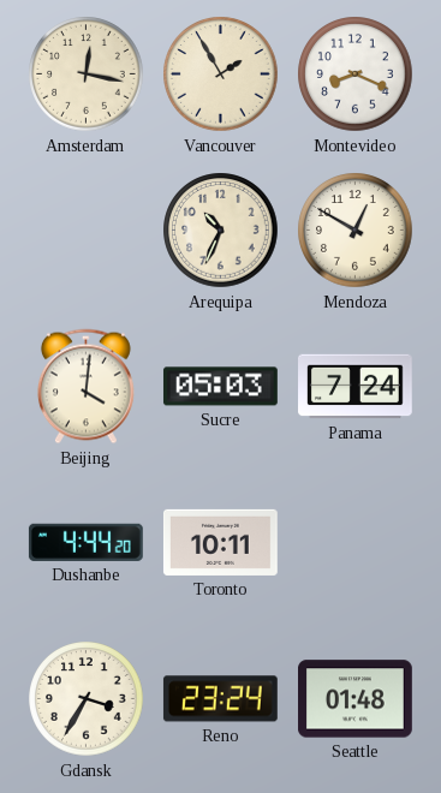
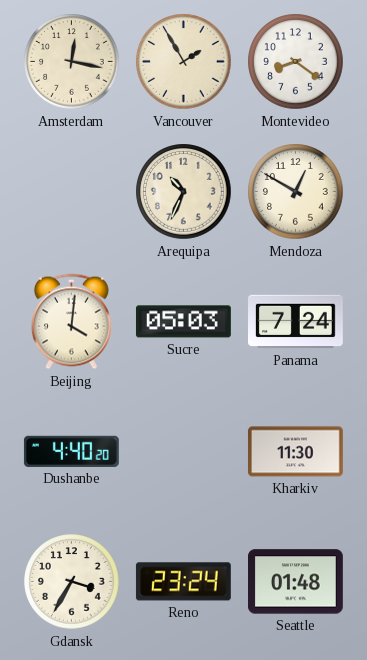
Montevideo: 8:19 -> 8:21 (296, 62)
Dushanbe: 4:44 -> 4:40 (71, 451)
Toronto: 10:11 -> none (220, 542)
Kharkiv: none -> 11:30 (295, 452)
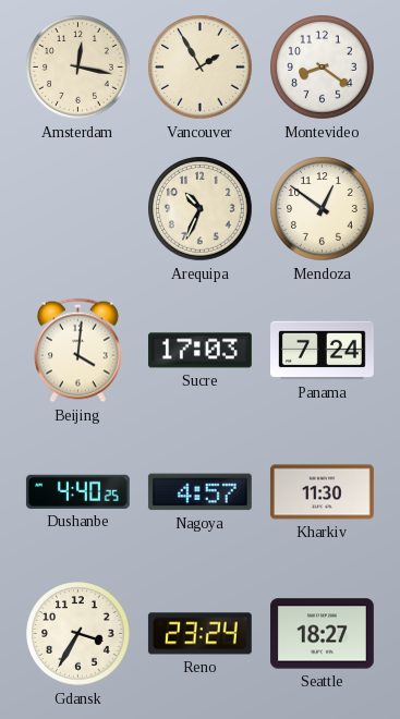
Mendoza: 12:50 -> 12:51 (323, 209)
Sucre: 05:03 -> 17:03 (199, 351)
Dushanbe: 4:40:20 -> 4:40:25 (77, 491)
Nagoya: none -> 4:57 (199, 492)
Seattle: 01:48 -> 18:27 (323, 634)
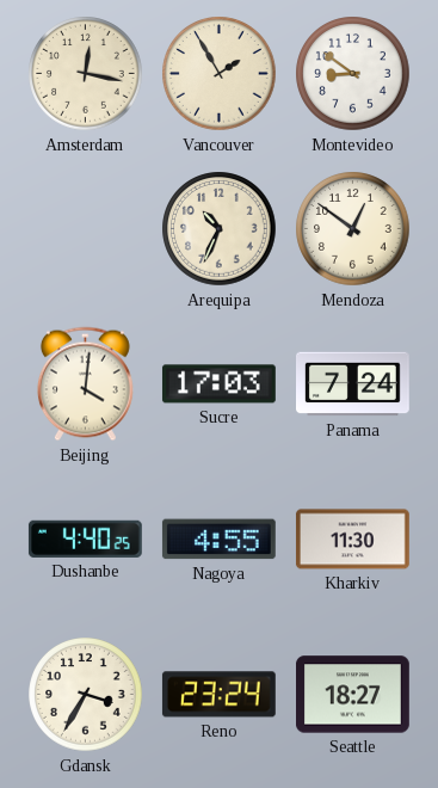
Montevideo: 8:21 -> 8:51 (353, 74)
Nagoya: 4:57 -> 4:55 (218, 540)
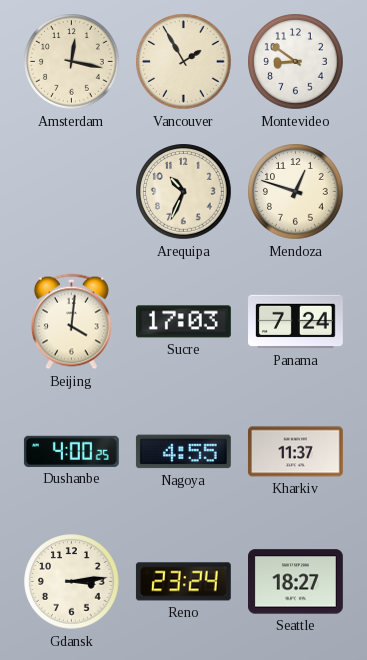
Mendoza: 12:51 -> 12:48 (296, 192)
Dushanbe: 4:40 -> 4:00 (71, 451)
Kharkiv: 11:30 -> 11:37 (295, 452)
Gdansk: 3:35 -> 3:14 (72, 582)
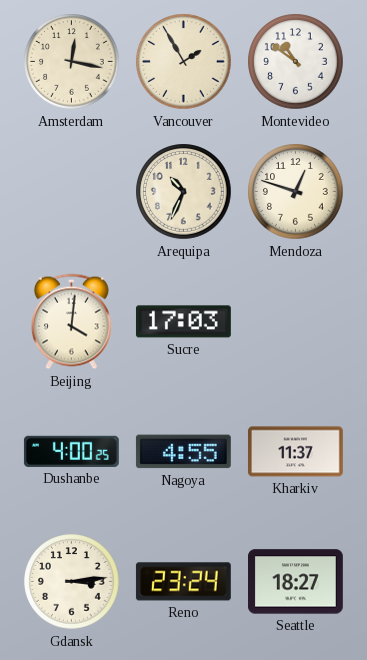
Montevideo: 8:51 -> 10:51 (296, 62)
Panama: 7:24 -> none (296, 322)
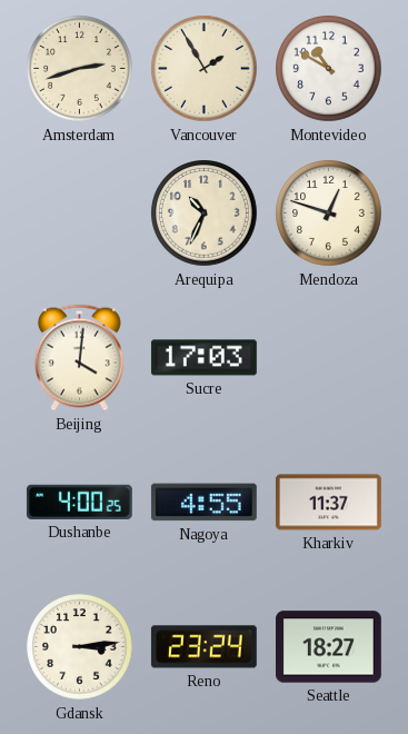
Amsterdam: 12:17 -> 2:42 (80, 69)
Montevideo: 10:51 -> 10:50 (329, 69)
